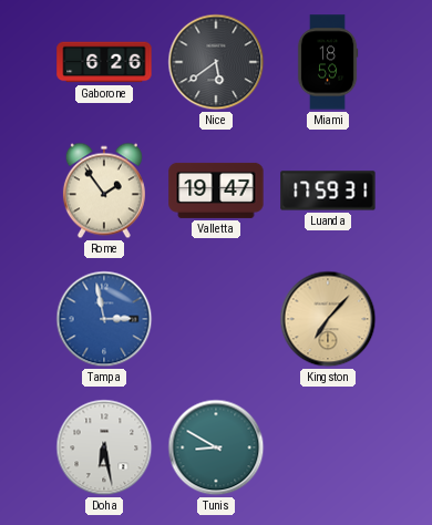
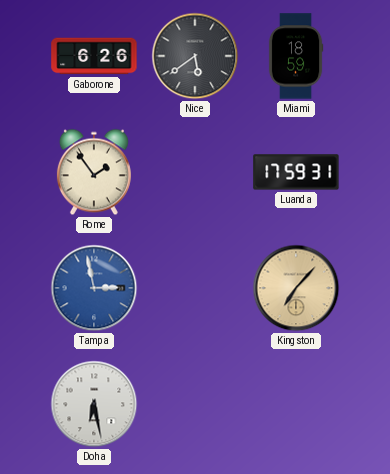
Valletta: 19:47 -> none (216, 191)
Tunis: 8:50 -> none (216, 447)
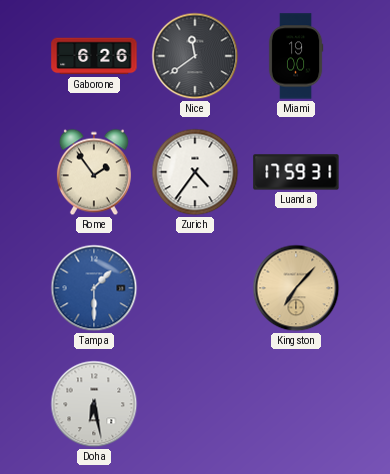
Nice: 5:39 -> 11:39 (195, 56)
Miami: 18:59 -> 19:00 (296, 56)
Zurich: none -> 4:36 (195, 172)
Tampa: 2:58 -> 1:30 (94, 288)
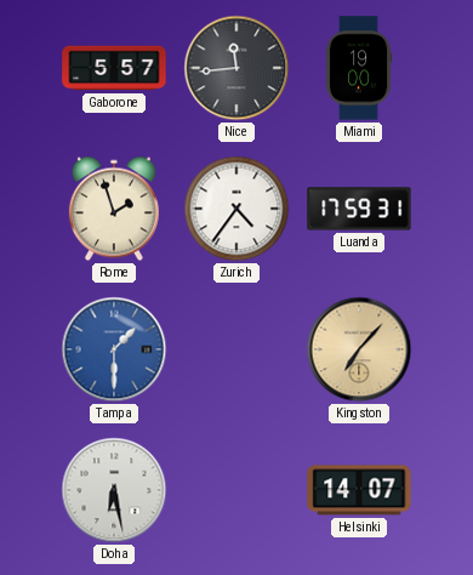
Gaborone: 6:26 -> 5:57 (114, 68)
Nice: 11:39 -> 11:44 (236, 68)
Rome: 1:54 -> 1:57 (114, 209)
Helsinki: none -> 14:07 (359, 490)
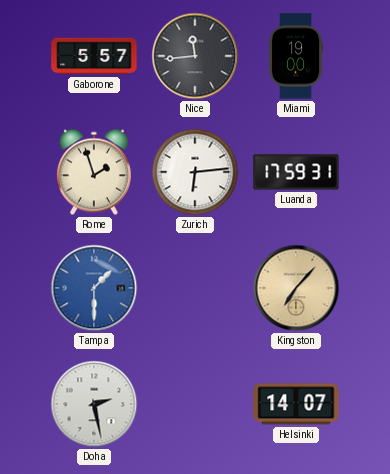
Zurich: 4:36 -> 6:14 (195, 172)
Doha: 6:28 -> 2:28 (94, 404)
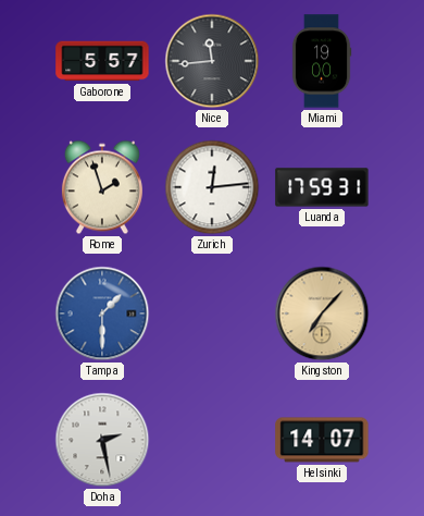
Zurich: 6:14 -> 12:14 (212, 187)
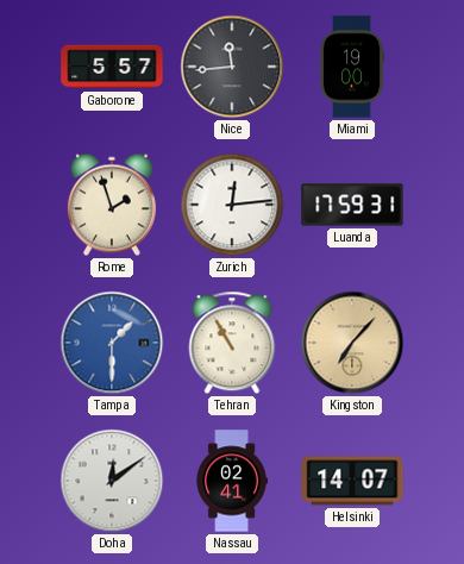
Tehran: none -> 10:55 (232, 343)
Doha: 2:28 -> 12:09 (112, 481)
Nassau: none -> 02:41 (232, 481)
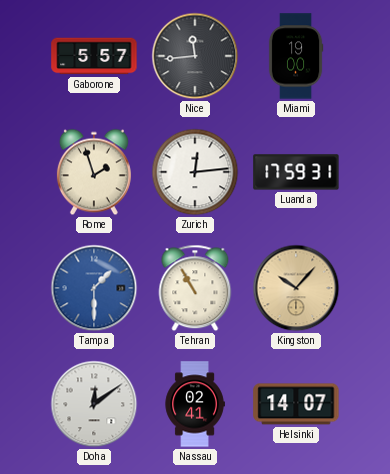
Kingston: 7:07 -> 10:07 (296, 288)
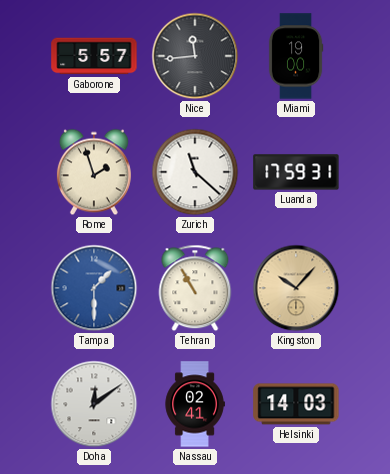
Zurich: 12:14 -> 11:22 (195, 172)
Helsinki: 14:07 -> 14:03 (296, 404)
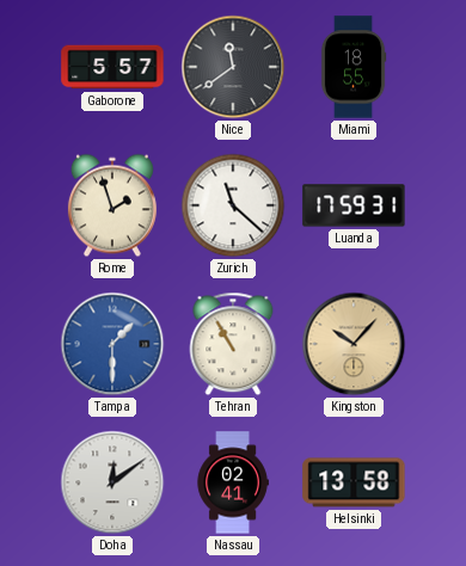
Nice: 11:44 -> 11:39 (233, 67)
Miami: 19:00 -> 18:55 (354, 67)
Helsinki: 14:03 -> 13:58 (354, 482)
